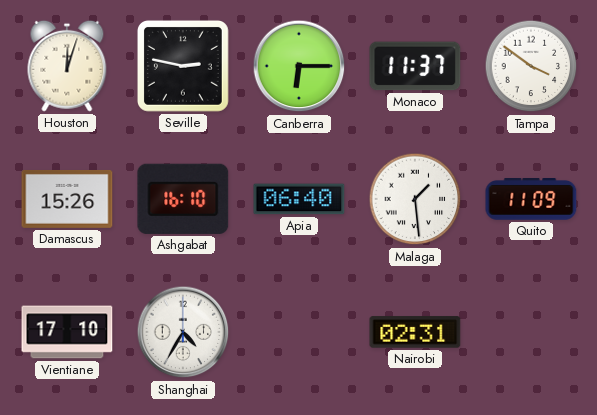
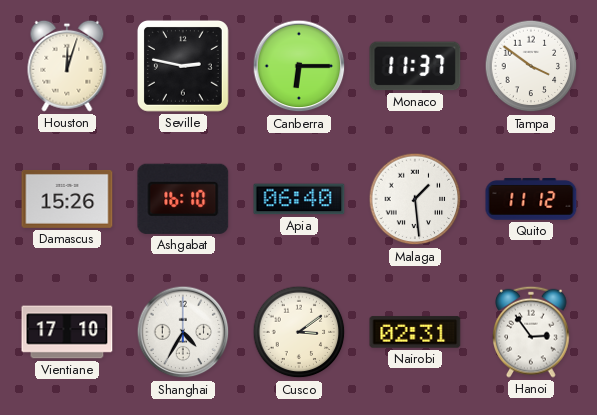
Quito: 11:09 -> 11:12 (531, 200)
Cusco: none -> 3:09 (299, 332)
Hanoi: none -> 2:54 (531, 332)
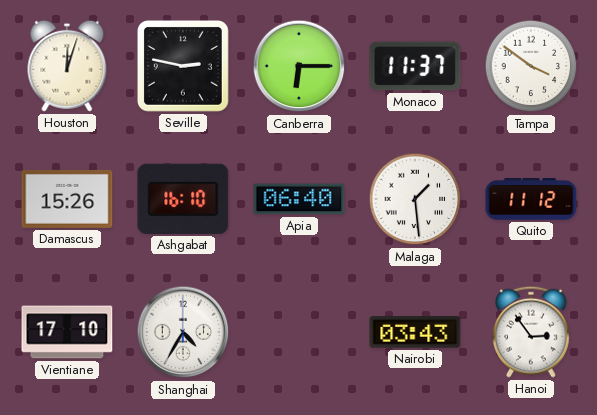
Cusco: 3:09 -> none (299, 332)
Nairobi: 02:31 -> 03:43 (415, 332)
